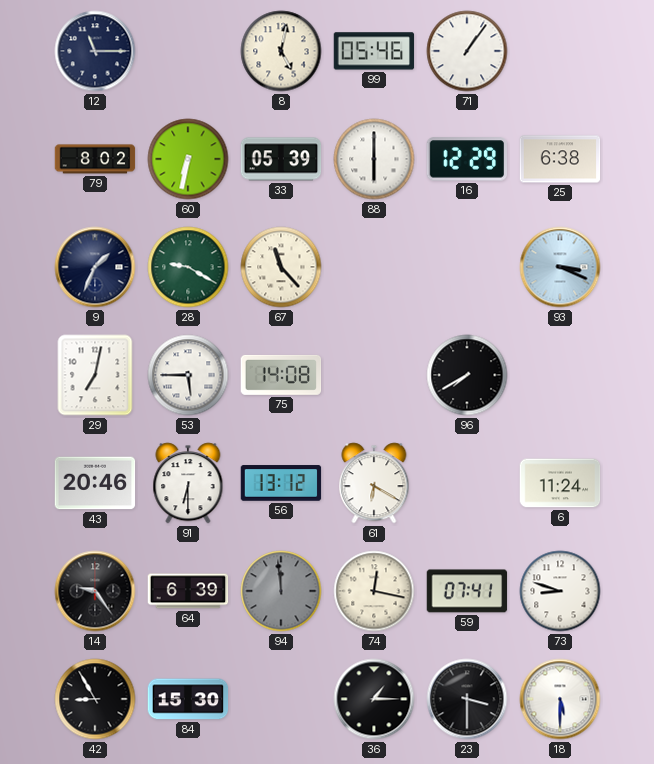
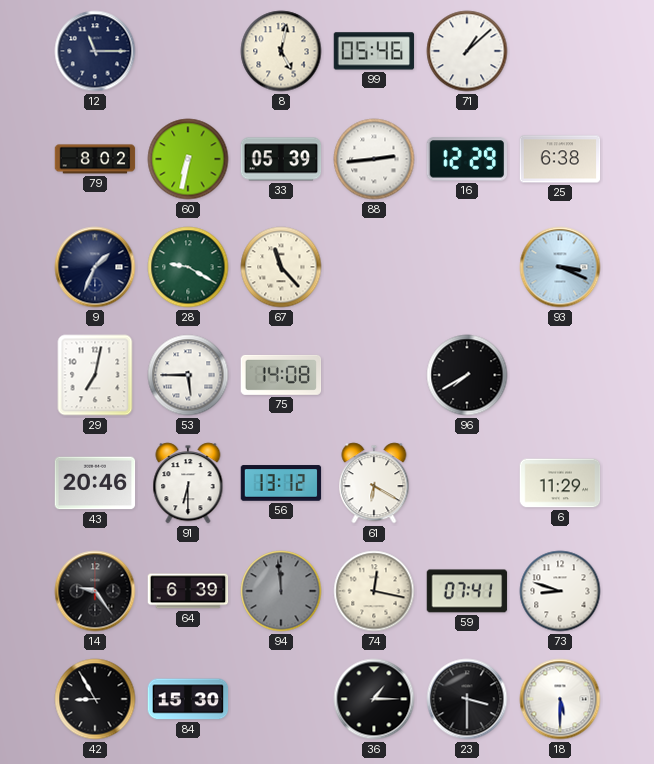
71: 1:06 -> 1:08 (467, 51)
88: 6:00 -> 2:44 (374, 159)
6: 11:24 -> 11:29 (560, 483)
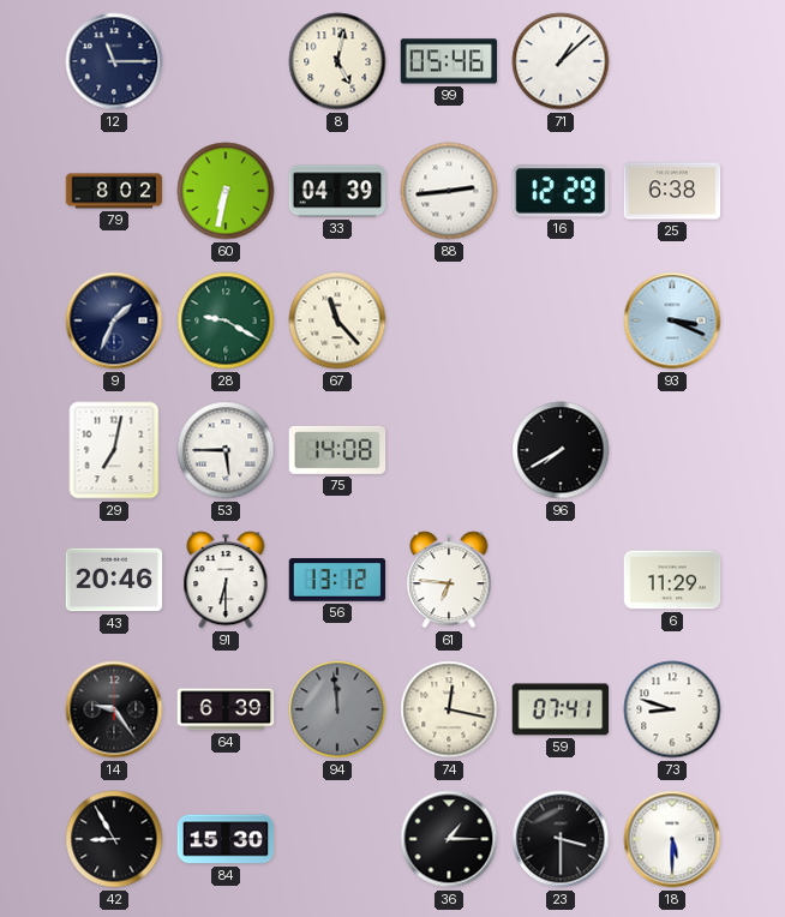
33: 05:39 -> 04:39 (337, 191)
61: 6:20 -> 6:46 (449, 580)
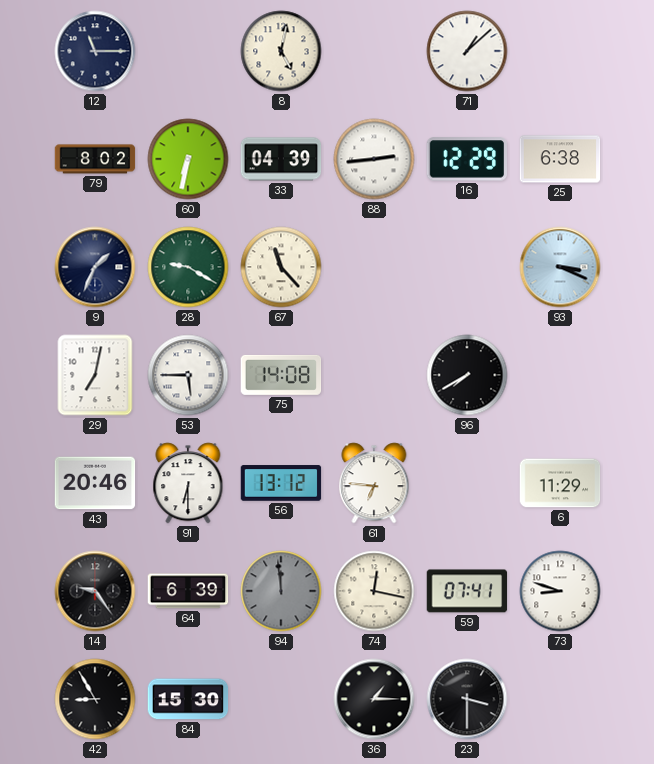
99: 05:46 -> none (449, 61)
18: 5:30 -> none (672, 839)
